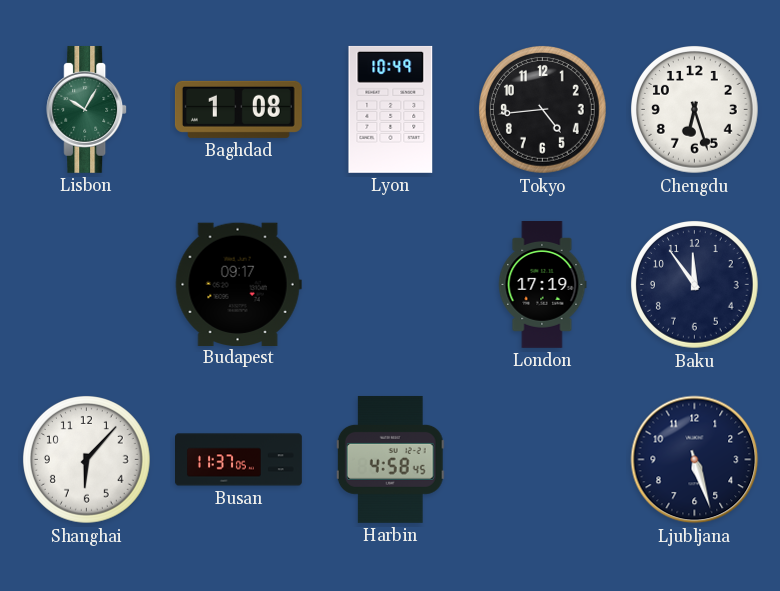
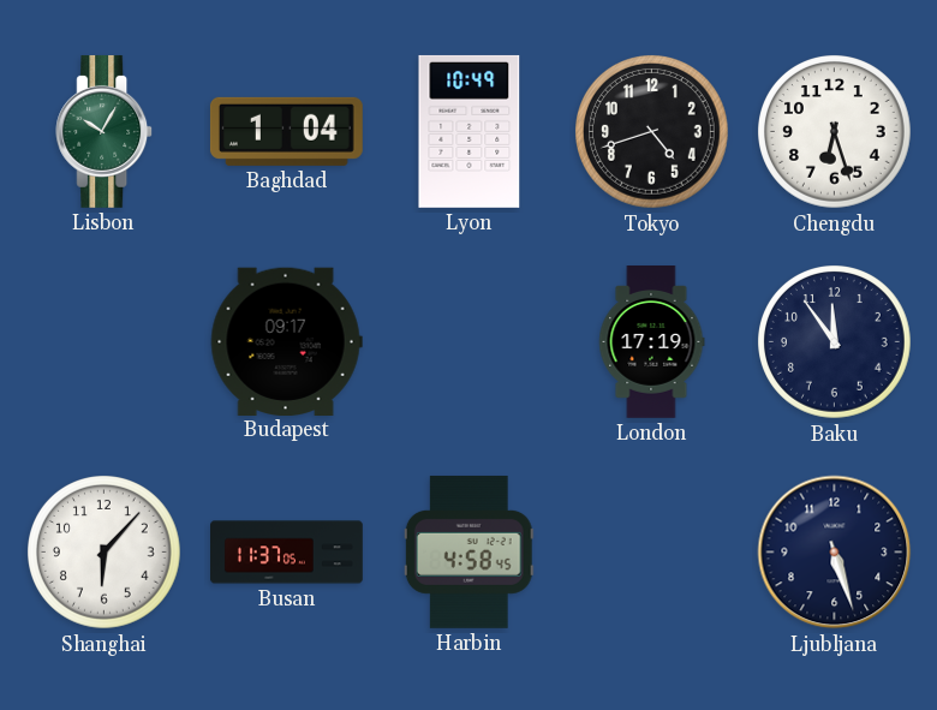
Baghdad: 1:08 -> 1:04 (286, 131)
Tokyo: 4:44 -> 4:42 (652, 132)
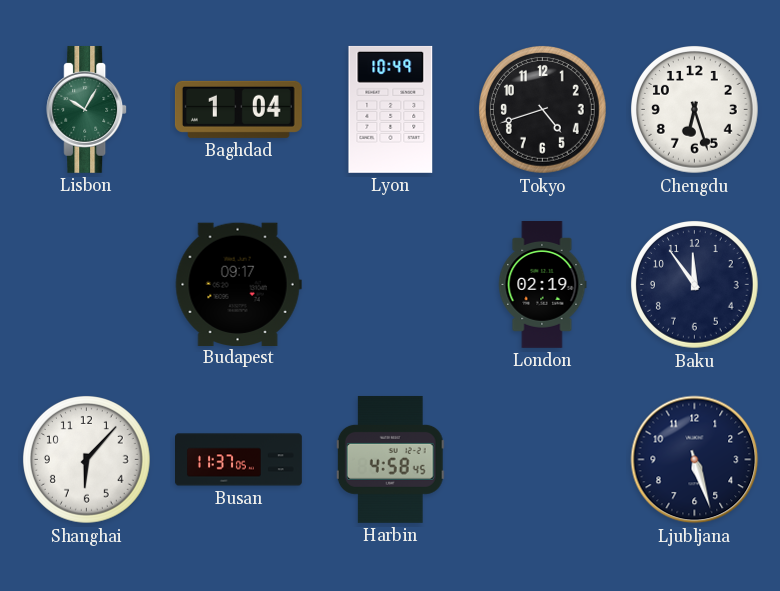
London: 17:19 -> 02:19 (542, 285)
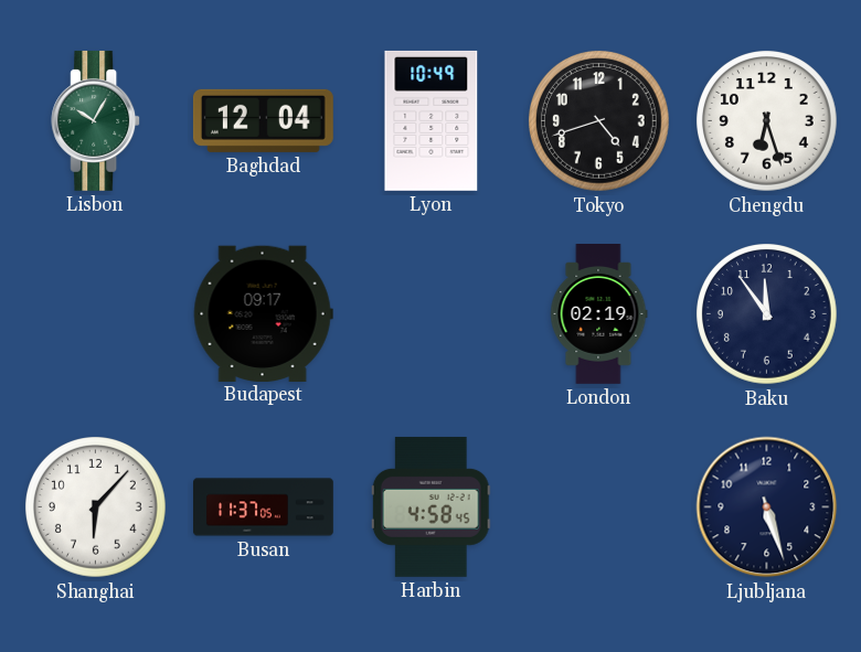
Baghdad: 1:04 -> 12:04 (263, 120)
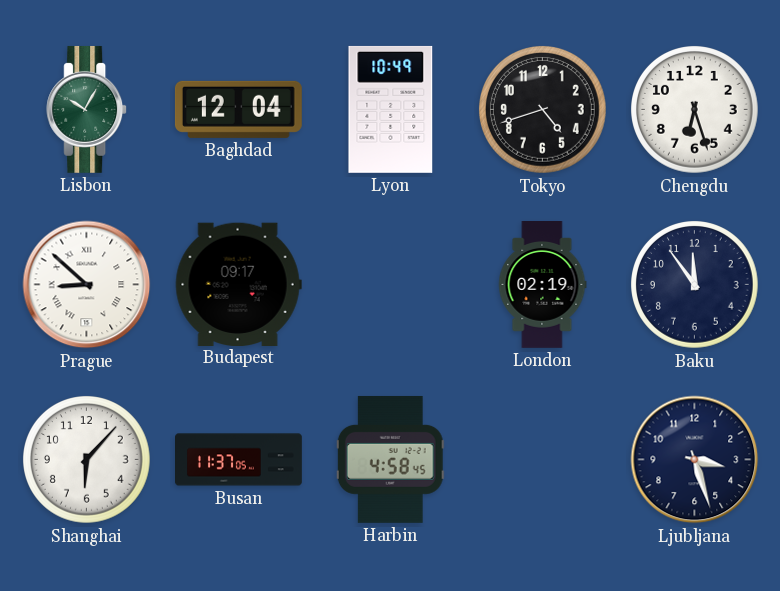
Prague: none -> 8:52 (87, 285)
Ljubljana: 5:27 -> 3:27 (695, 460)
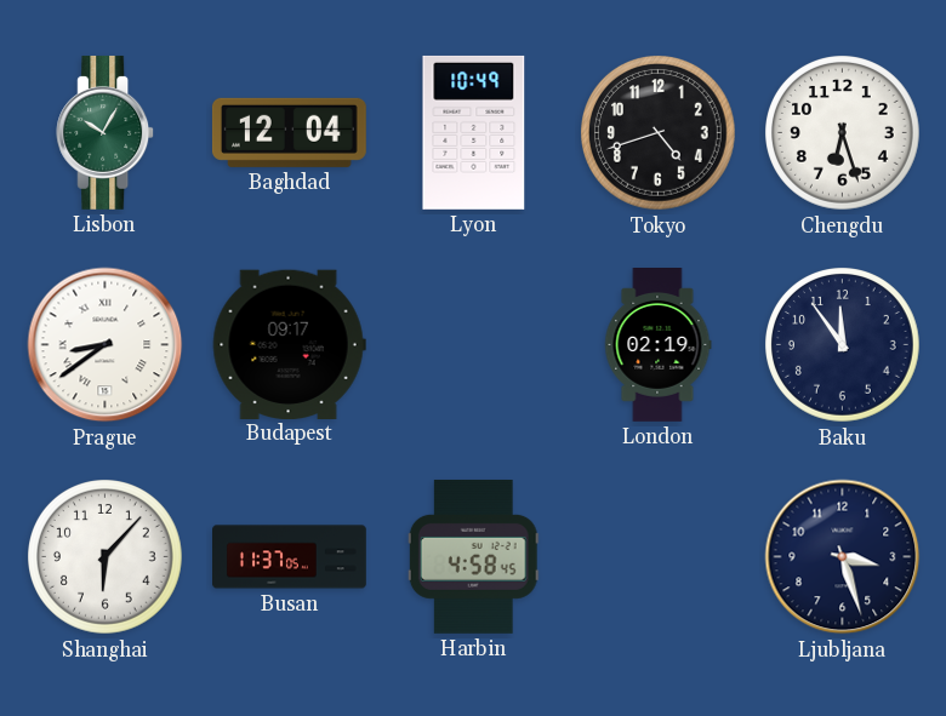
Prague: 8:52 -> 8:39 (106, 345)
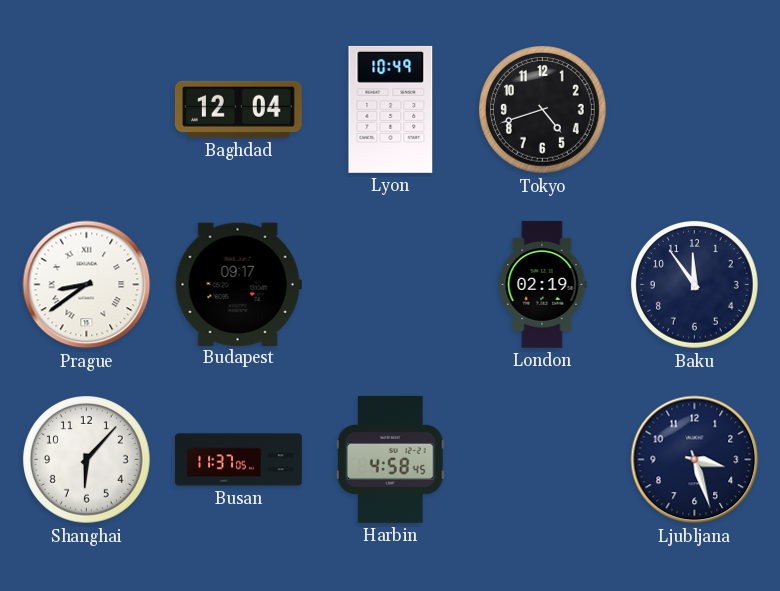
Lisbon: 10:05 -> none (106, 132)
Chengdu: 6:27 -> none (843, 133)
